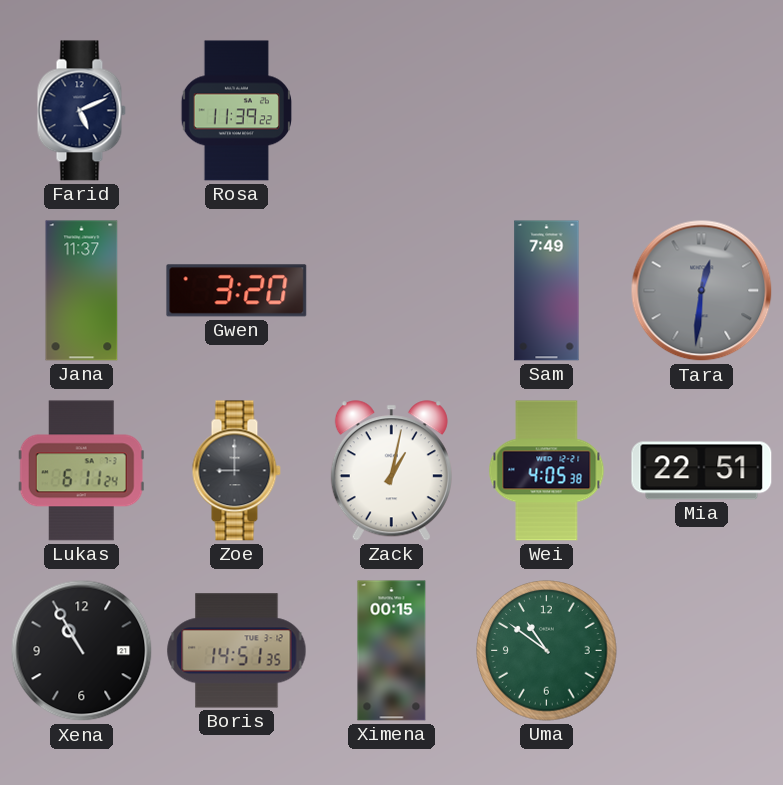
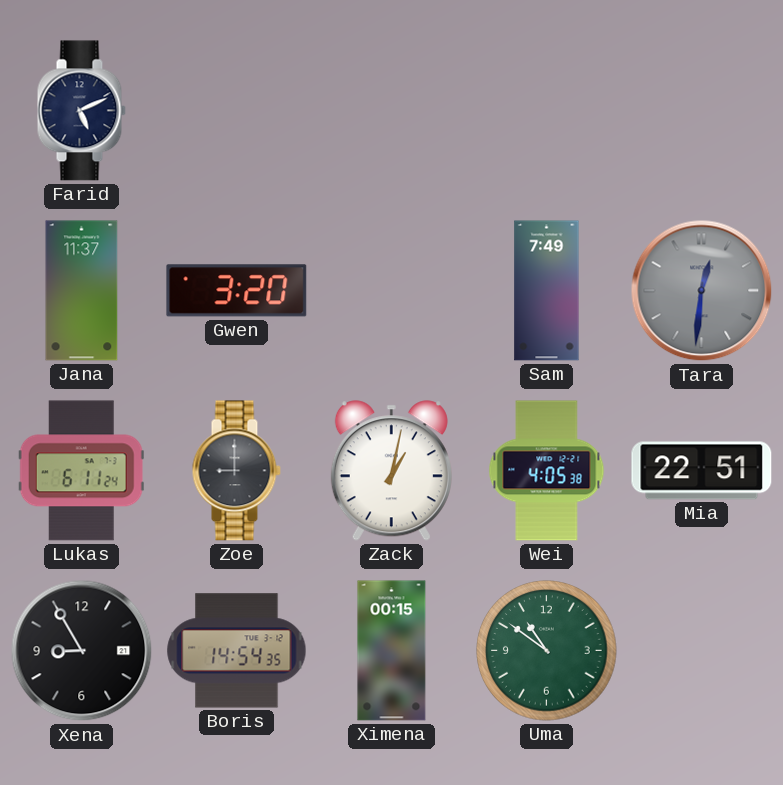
Rosa: 11:39 -> none (236, 111)
Xena: 10:55 -> 8:55 (82, 651)
Boris: 14:51 -> 14:54 (237, 651)
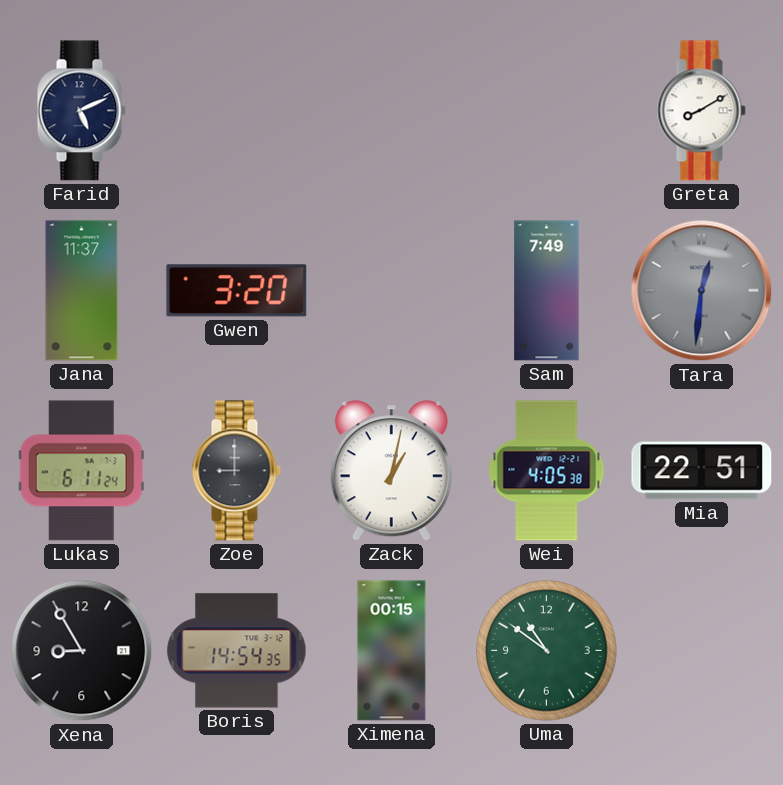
Greta: none -> 8:10 (701, 111)
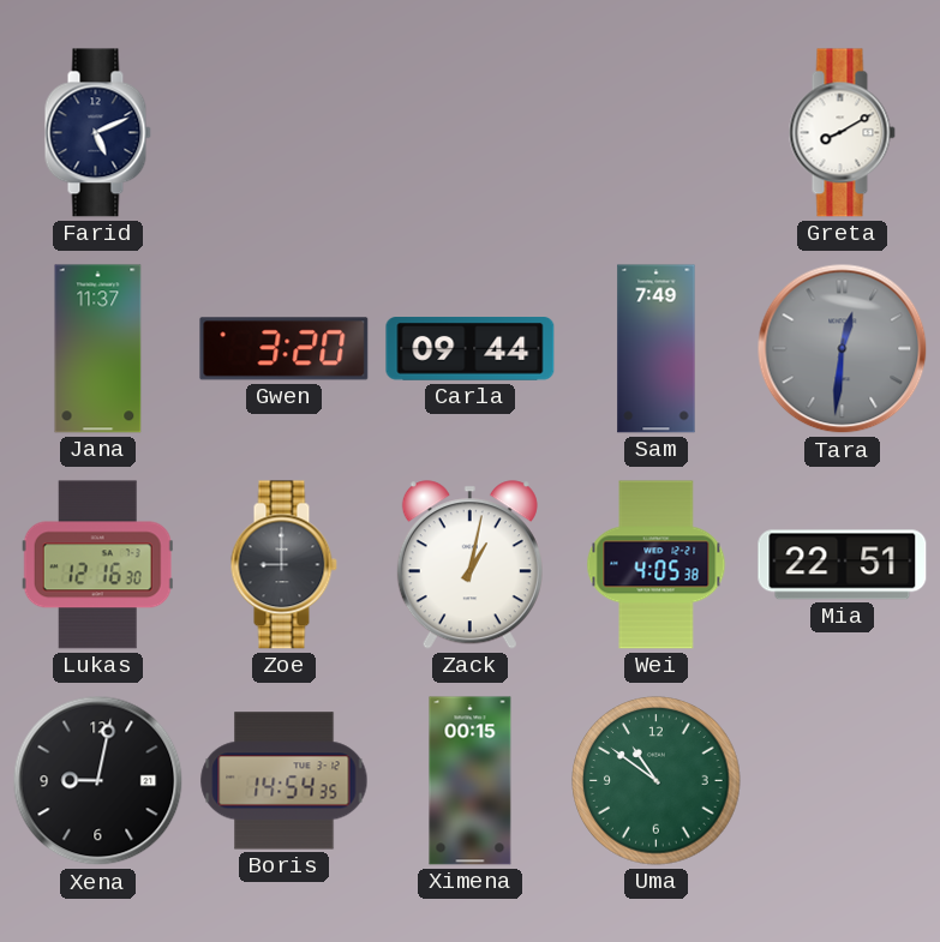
Carla: none -> 09:44 (471, 349)
Lukas: 6:11 -> 12:16 (97, 565)
Xena: 8:55 -> 9:02 (98, 781)
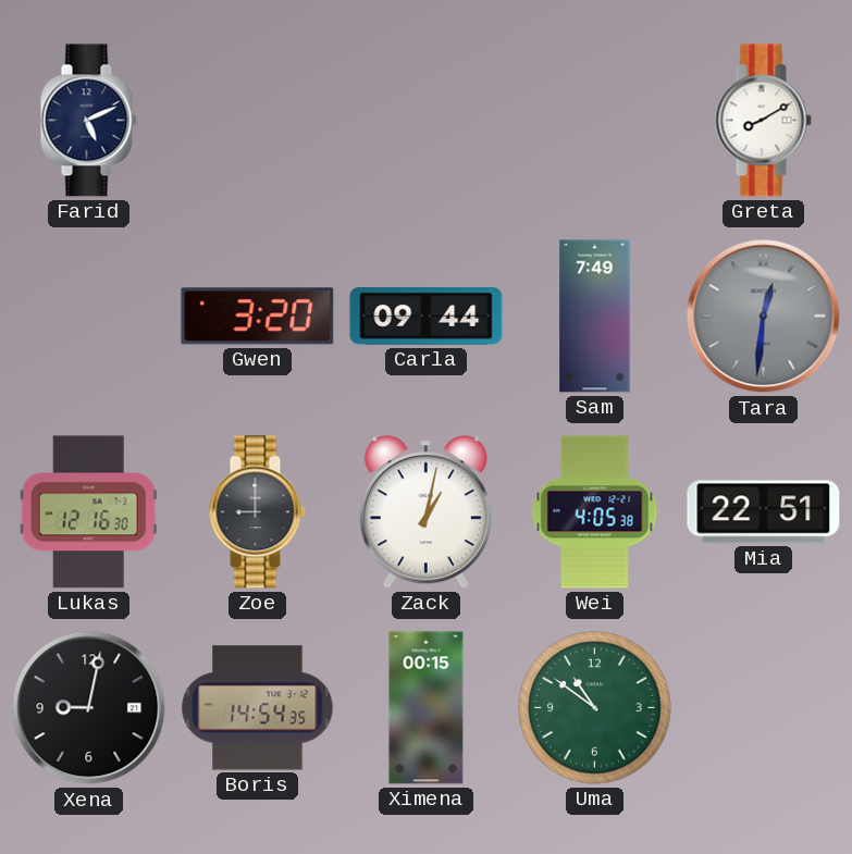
Jana: 11:37 -> none (98, 349)
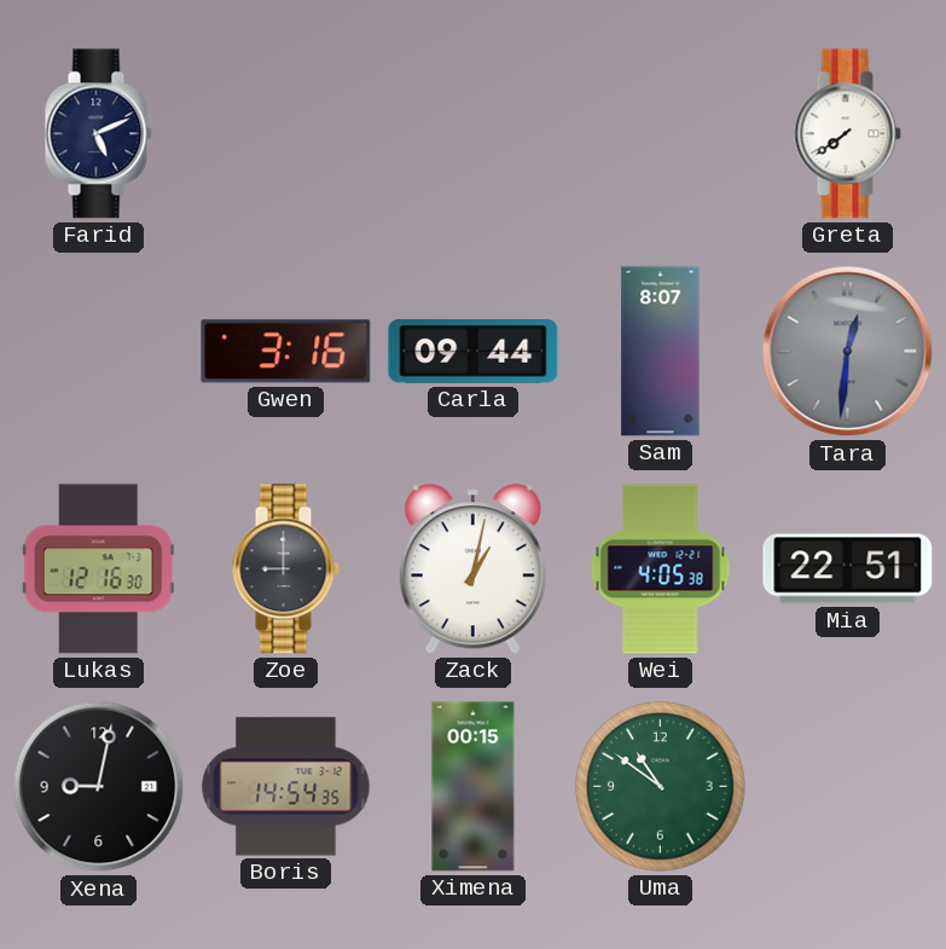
Greta: 8:10 -> 7:39 (847, 134)
Gwen: 3:20 -> 3:16 (286, 352)
Sam: 7:49 -> 8:07 (661, 352)
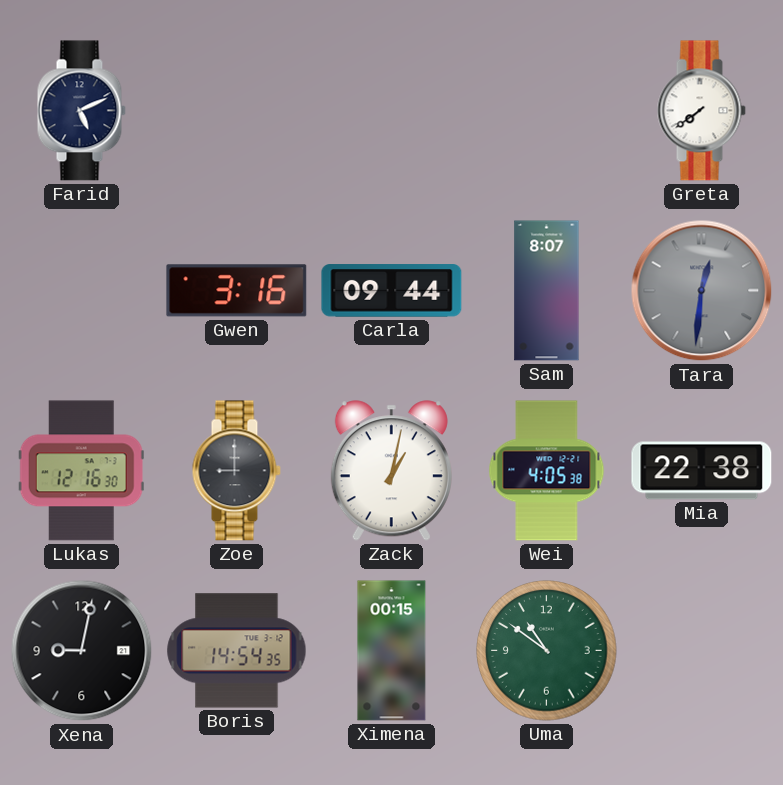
Mia: 22:51 -> 22:38 (702, 471)
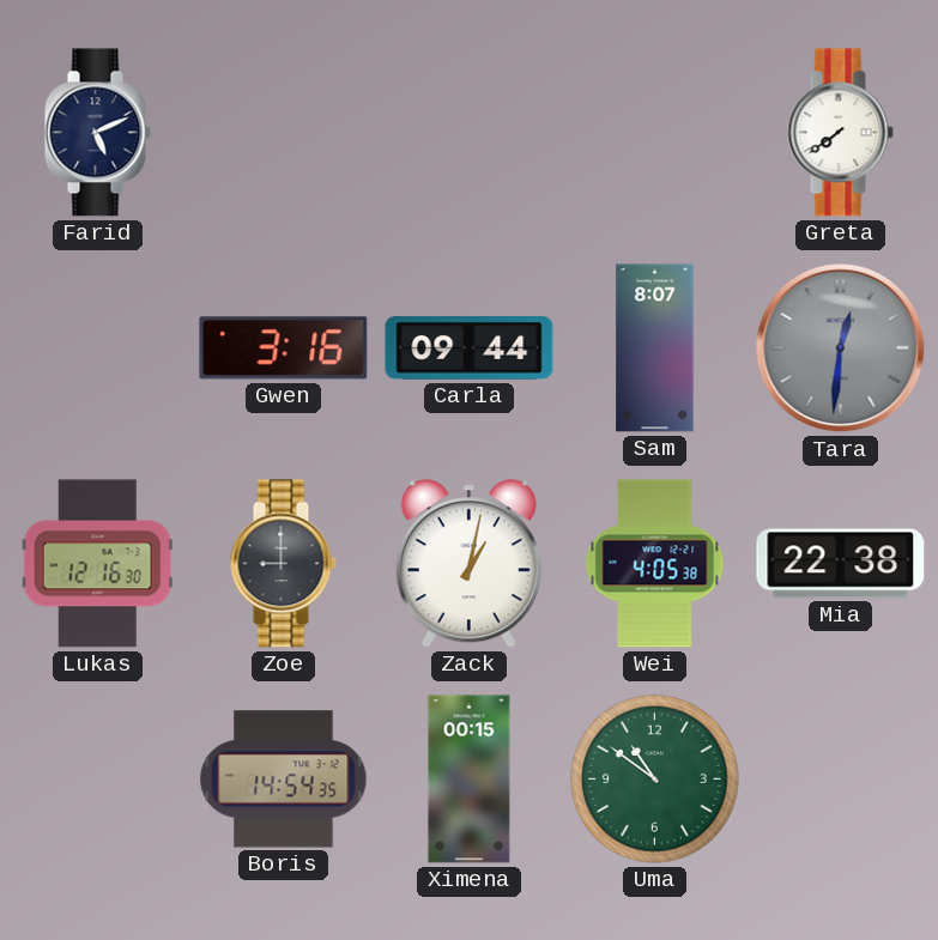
Xena: 9:02 -> none (82, 651)
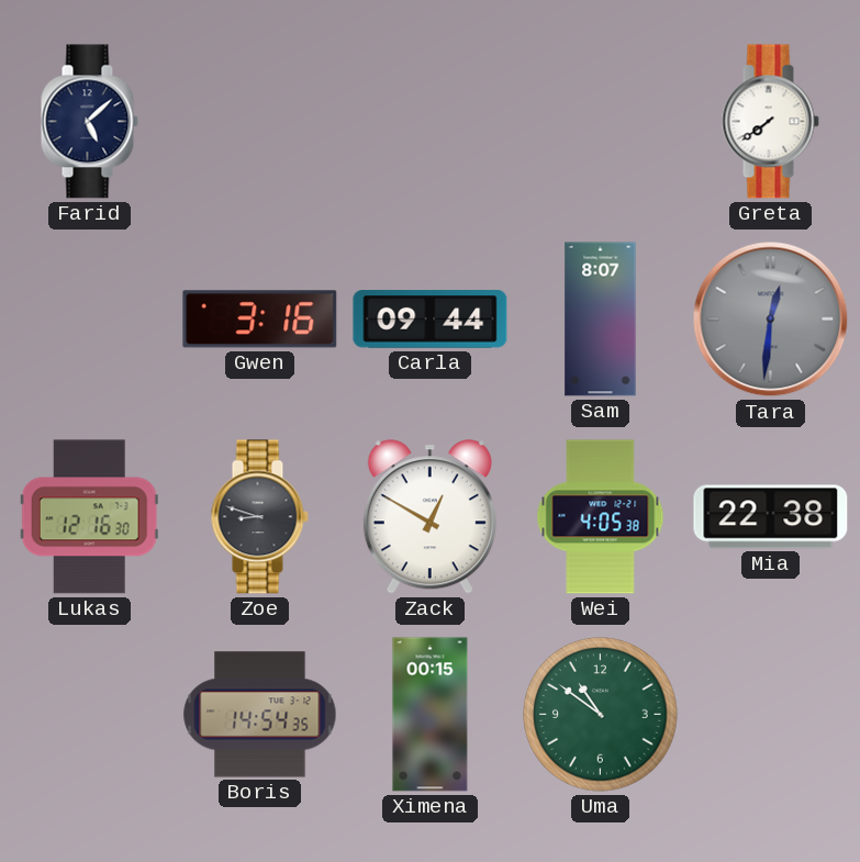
Farid: 5:11 -> 5:08 (89, 122)
Zoe: 9:00 -> 8:48 (259, 517)
Zack: 1:02 -> 12:50 (429, 517)
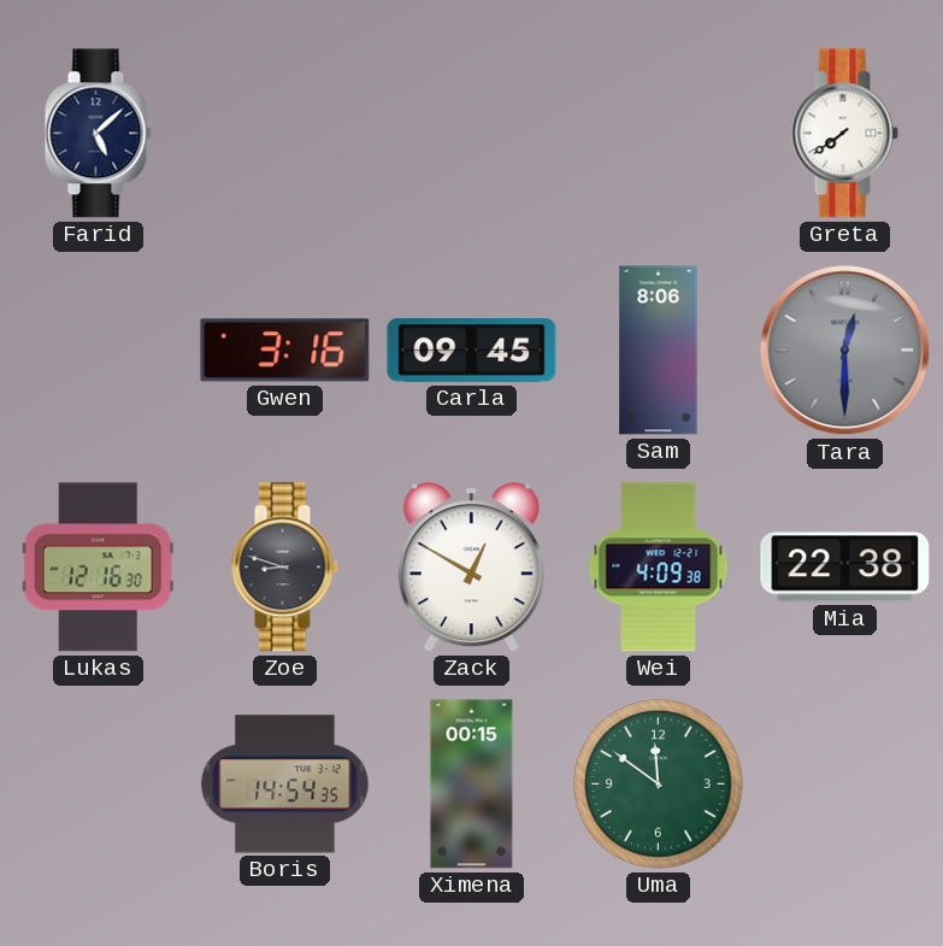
Carla: 09:44 -> 09:45 (472, 351)
Sam: 8:07 -> 8:06 (659, 351)
Tara: 12:31 -> 12:30 (845, 351)
Wei: 4:05 -> 4:09 (659, 568)
Uma: 10:51 -> 11:51 (659, 785)
